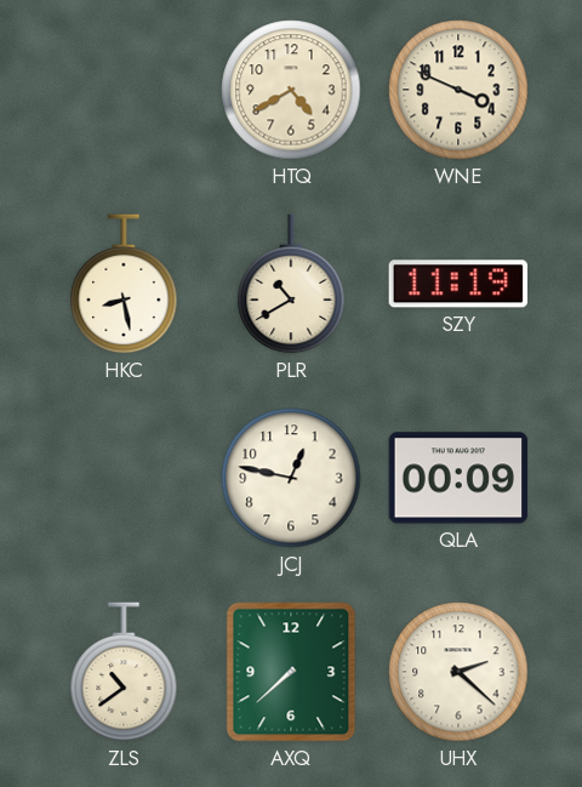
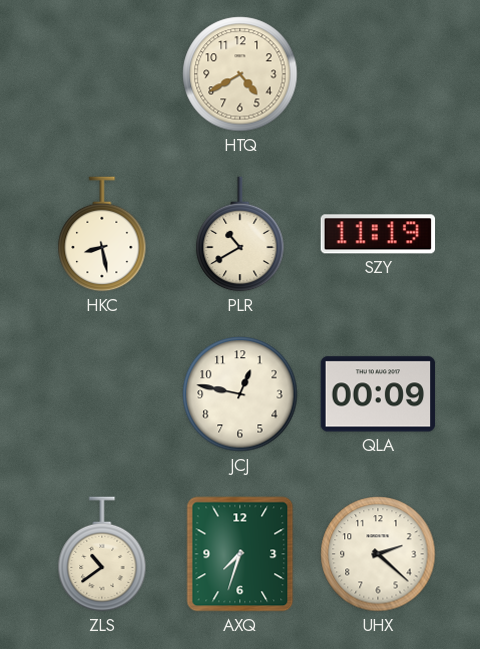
WNE: 3:49 -> none (458, 90)
AXQ: 7:38 -> 7:33 (240, 554)
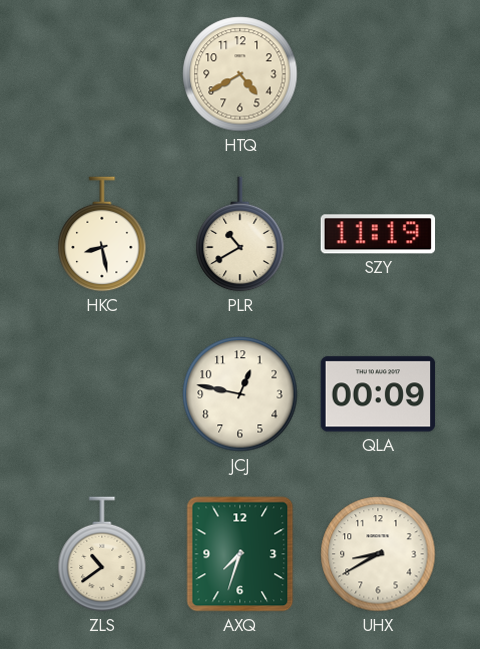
UHX: 2:22 -> 8:40 (378, 554)
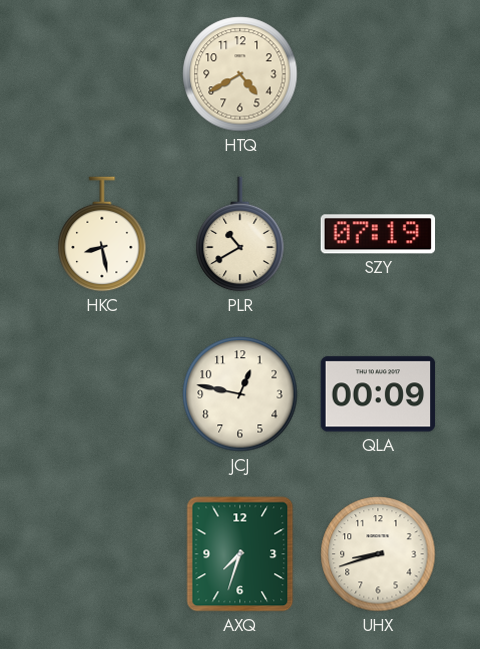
SZY: 11:19 -> 07:19 (378, 234)
ZLS: 10:39 -> none (102, 554)
UHX: 8:40 -> 8:42 (378, 554)
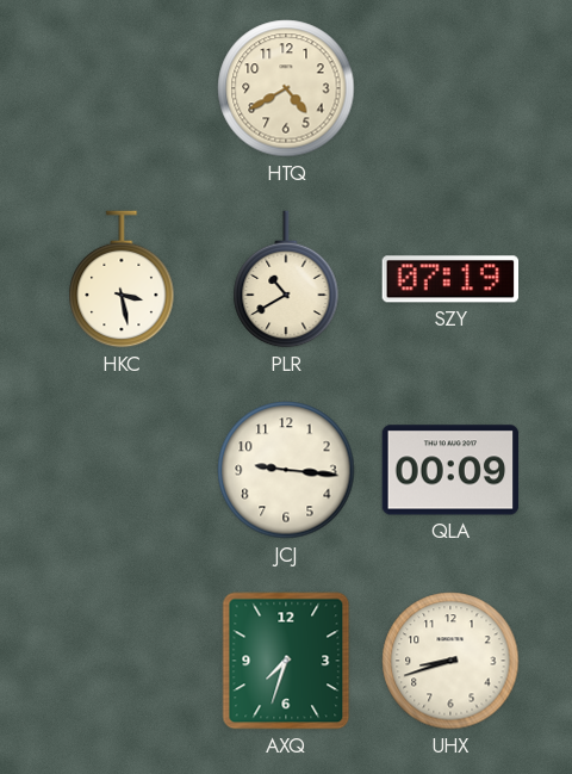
HKC: 8:28 -> 3:28 (122, 279)
JCJ: 12:47 -> 9:16 (286, 470)
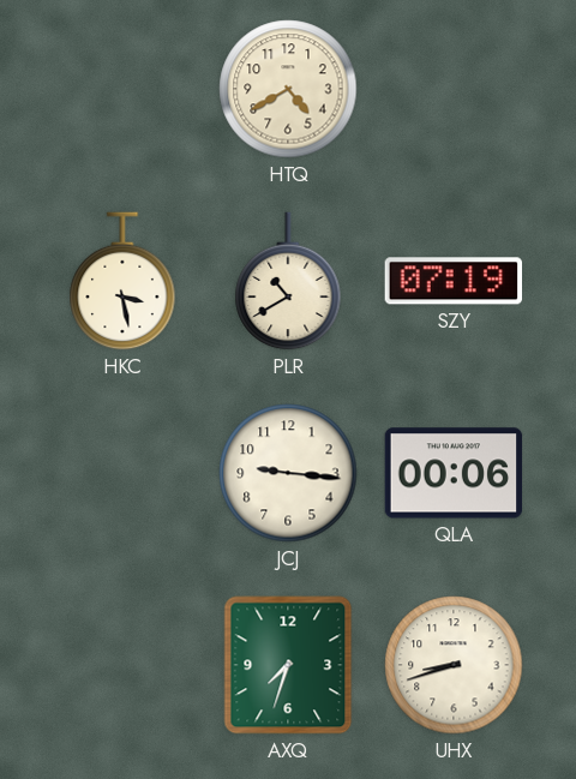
QLA: 00:09 -> 00:06 (454, 473)
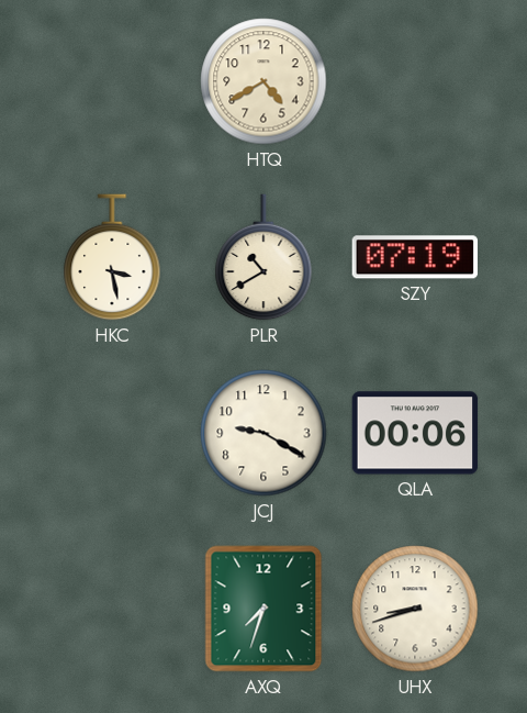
JCJ: 9:16 -> 9:20 (263, 433)
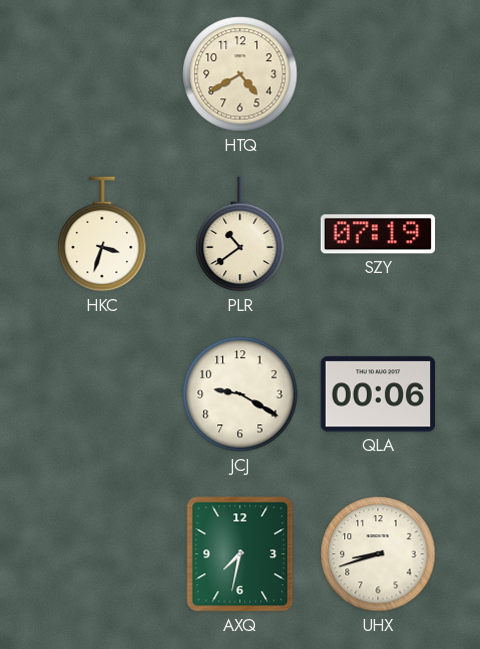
HKC: 3:28 -> 3:33 (102, 234)
PLR: 10:40 -> 10:39 (240, 234)
AXQ: 7:33 -> 7:32 (240, 554)
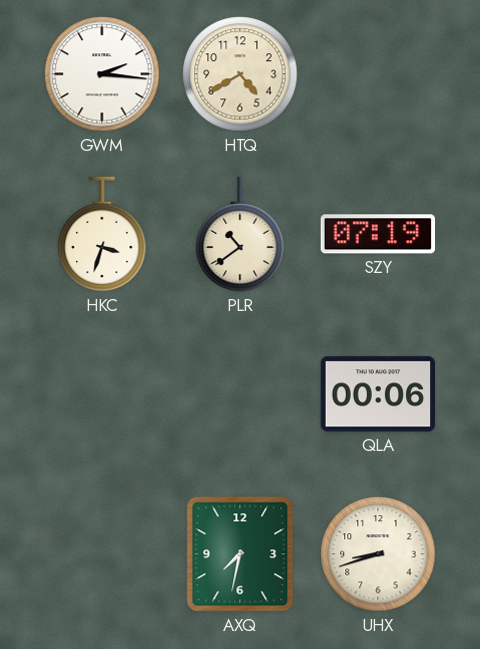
GWM: none -> 2:16 (102, 74)
JCJ: 9:20 -> none (240, 394)
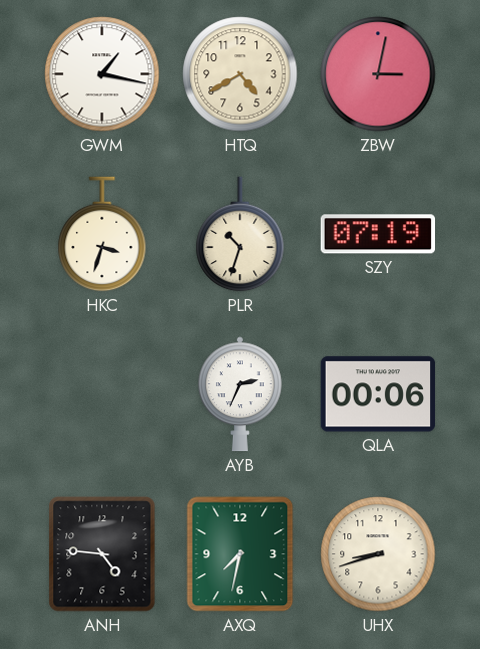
GWM: 2:16 -> 1:17 (102, 74)
ZBW: none -> 3:02 (378, 74)
PLR: 10:39 -> 10:33 (240, 234)
AYB: none -> 2:34 (241, 394)
ANH: none -> 4:46 (102, 554)
